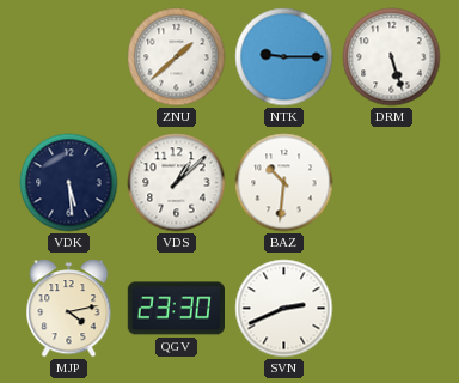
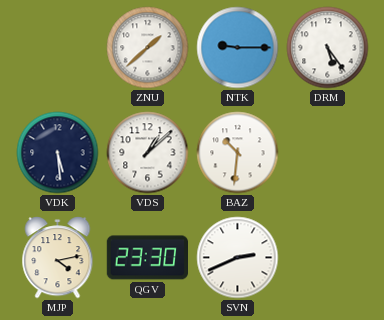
DRM: 5:27 -> 5:24 (328, 48)
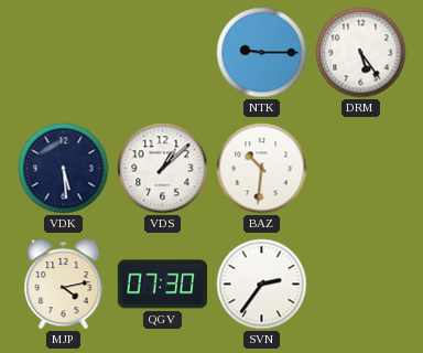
ZNU: 1:38 -> none (148, 48)
QGV: 23:30 -> 07:30 (162, 285)
SVN: 2:41 -> 2:36 (262, 285)
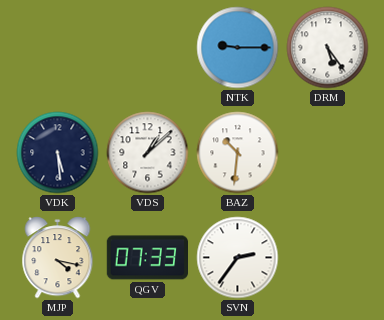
MJP: 4:13 -> 4:17 (58, 258)
QGV: 07:30 -> 07:33 (147, 258)
